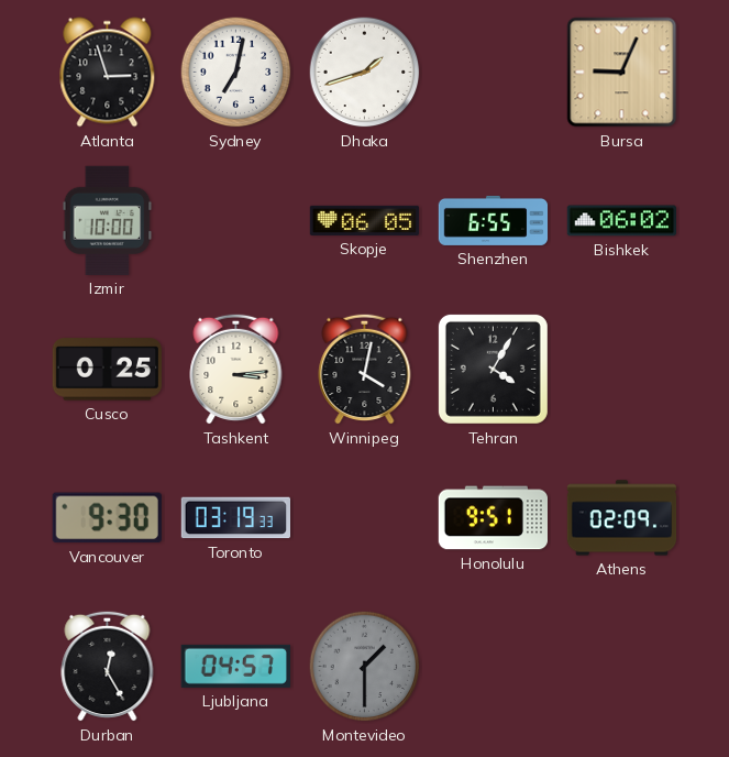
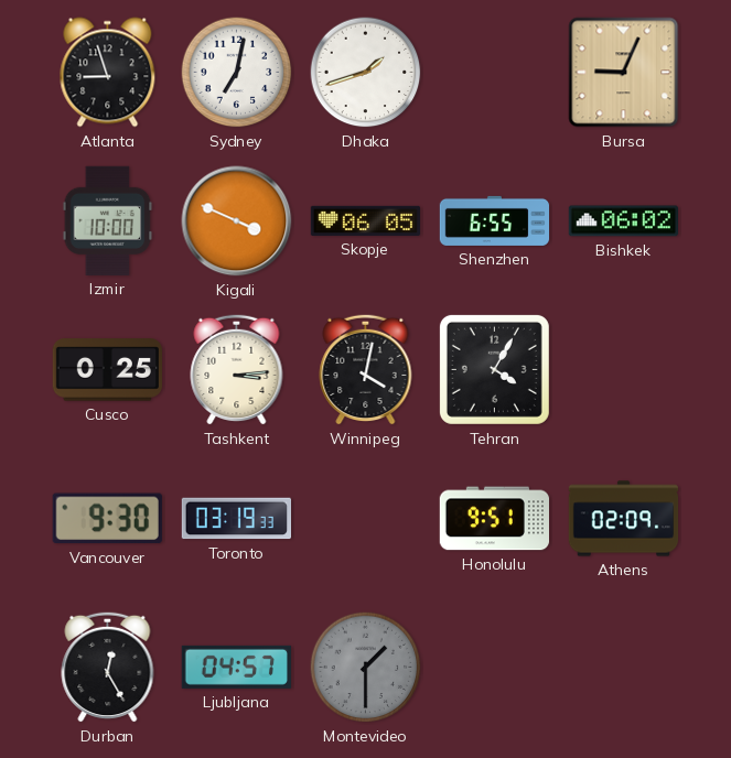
Atlanta: 2:57 -> 8:57 (108, 73)
Kigali: none -> 3:49 (237, 221)
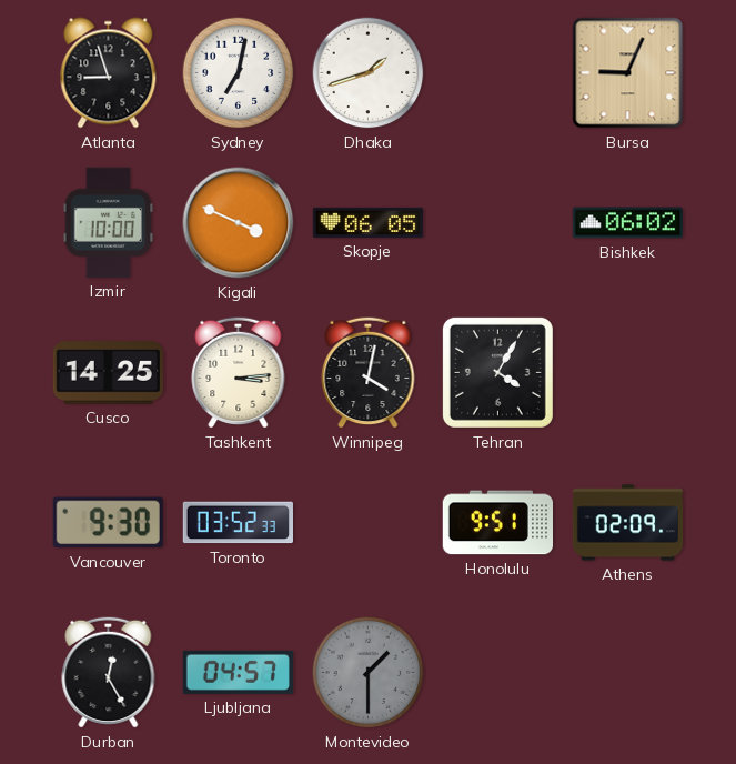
Shenzhen: 6:55 -> none (495, 220)
Cusco: 0:25 -> 14:25 (108, 373)
Toronto: 03:19 -> 03:52 (238, 523)
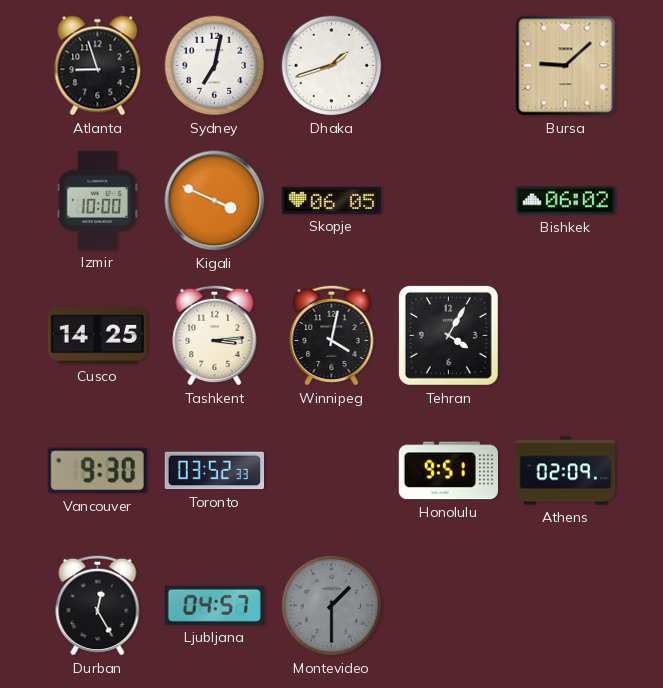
Bursa: 9:04 -> 9:08 (566, 66)
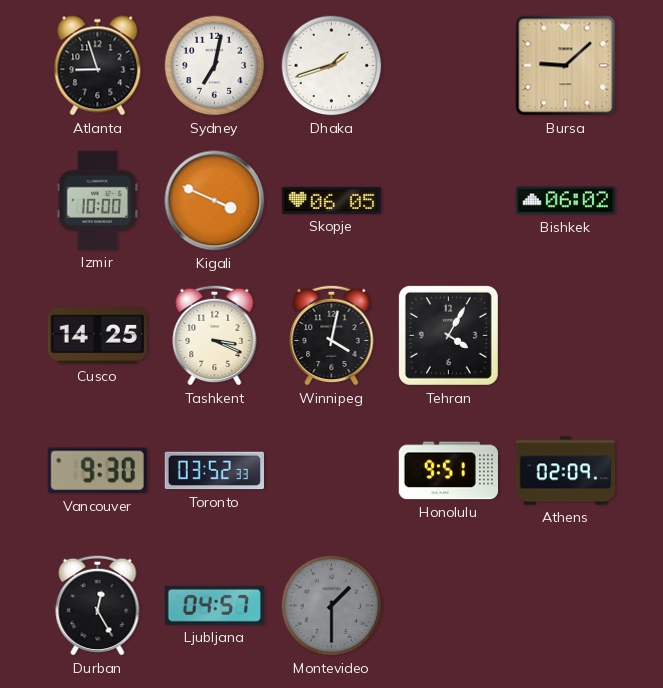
Tashkent: 3:14 -> 3:19 (215, 335)
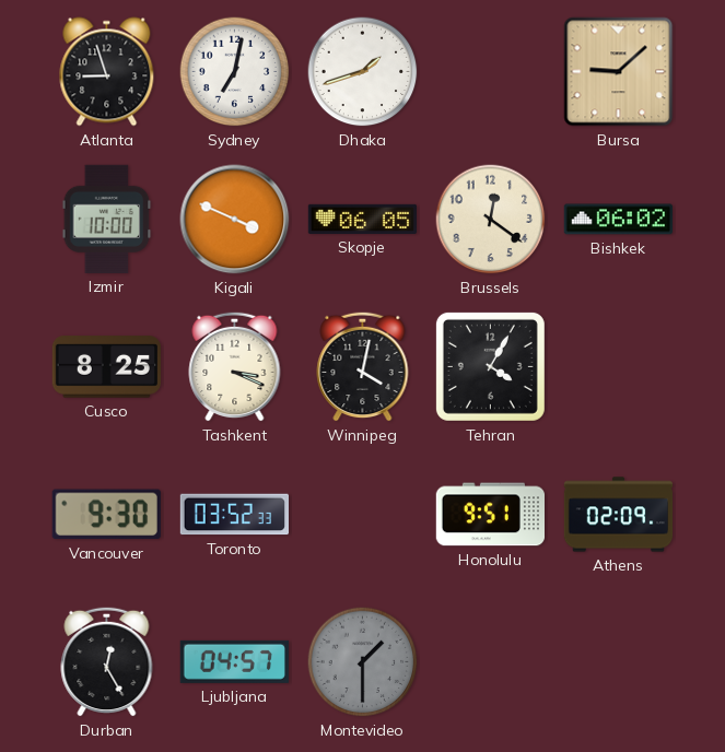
Brussels: none -> 12:21 (491, 220)
Cusco: 14:25 -> 8:25 (106, 367)
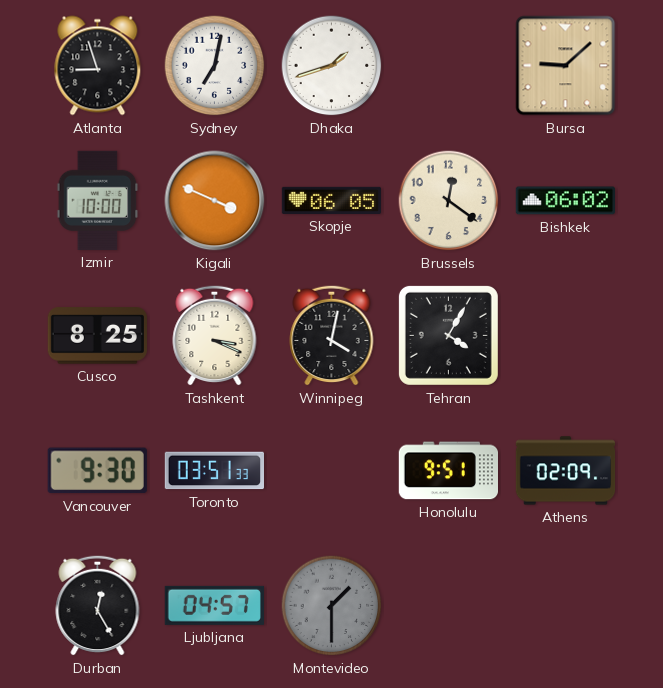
Toronto: 03:52 -> 03:51 (214, 471)
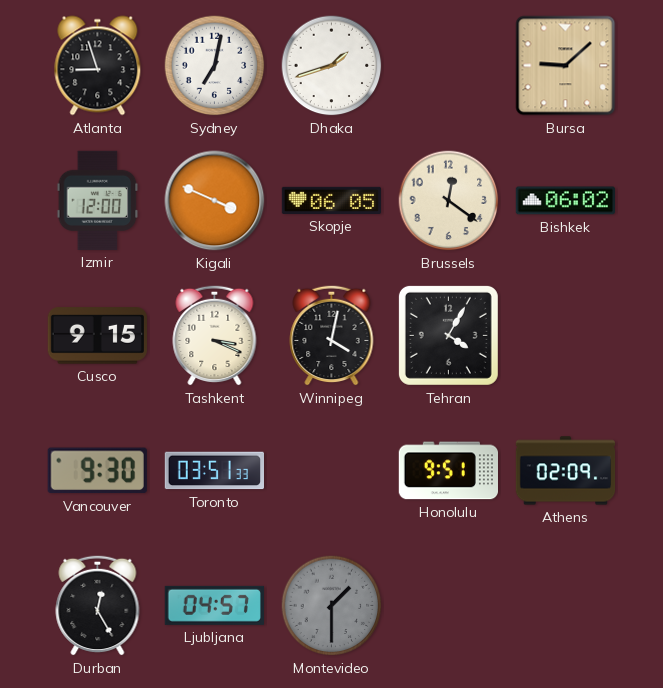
Izmir: 10:00 -> 12:00 (98, 200)
Cusco: 8:25 -> 9:15 (97, 336)
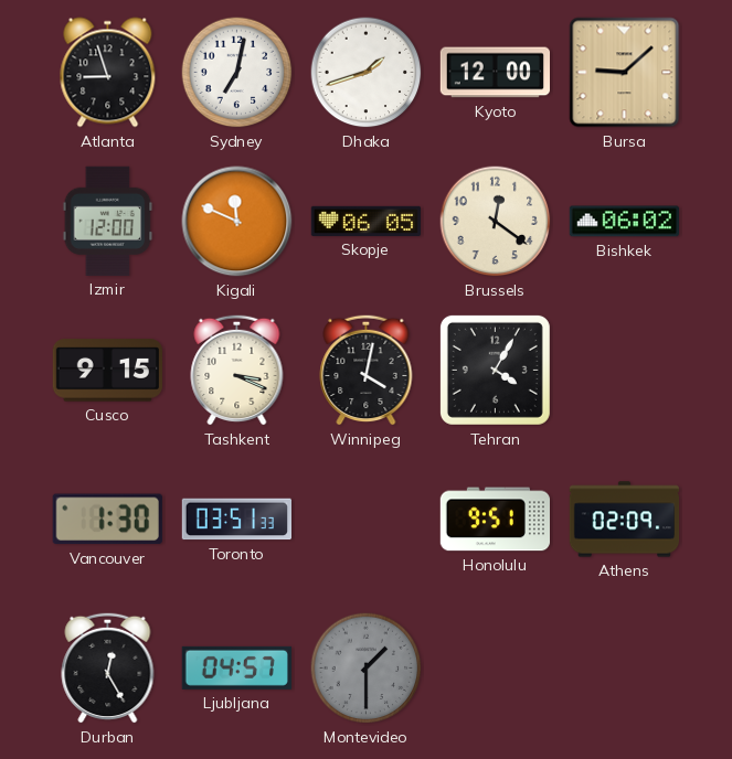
Kyoto: none -> 12:00 (495, 73)
Kigali: 3:49 -> 11:49 (237, 222)
Vancouver: 9:30 -> 1:30 (107, 520)
